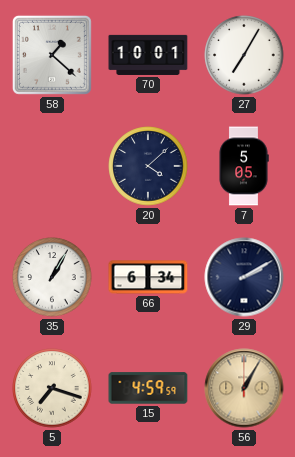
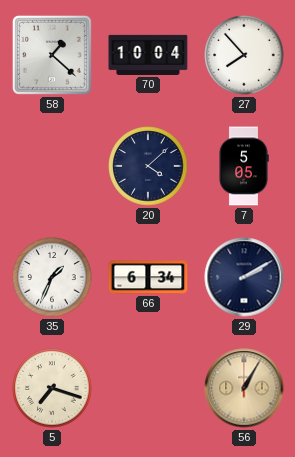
70: 10:01 -> 10:04 (148, 55)
27: 7:05 -> 7:53 (244, 55)
35: 1:05 -> 1:34 (52, 277)
15: 4:59 -> none (148, 388)
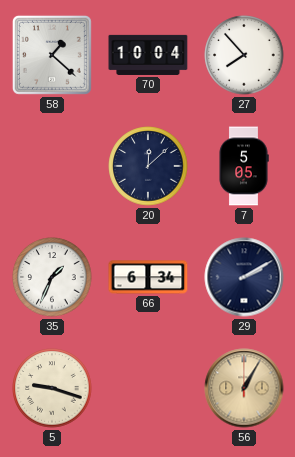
20: 4:08 -> 12:08 (148, 166)
5: 7:18 -> 9:18 (52, 388)
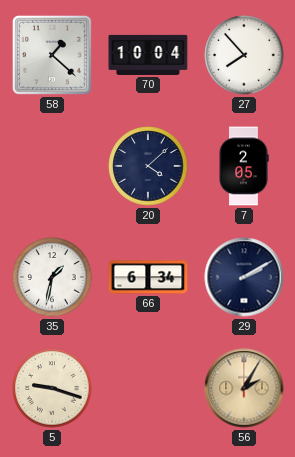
20: 12:08 -> 4:08 (148, 166)
7: 5:05 -> 2:05 (244, 166)
35: 1:34 -> 1:32 (52, 277)
56: 1:05 -> 2:05 (244, 388)
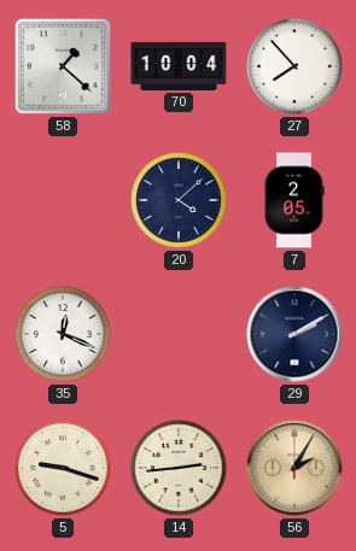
35: 1:32 -> 12:19 (63, 334)
66: 6:34 -> none (148, 277)
14: none -> 2:44 (179, 468)
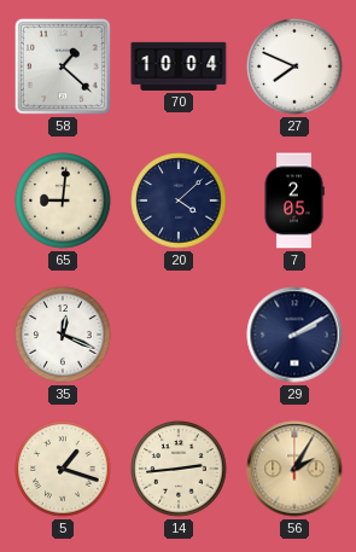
27: 7:53 -> 7:49 (294, 66)
65: none -> 9:01 (63, 201)
5: 9:18 -> 1:18 (63, 469)
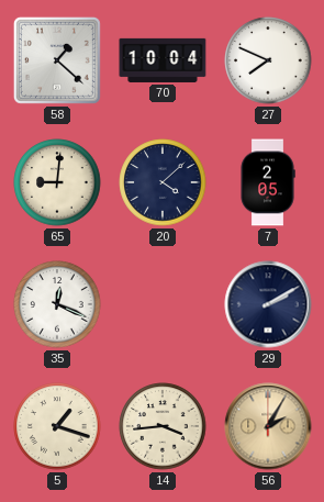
14: 2:44 -> 3:44 (163, 426)
